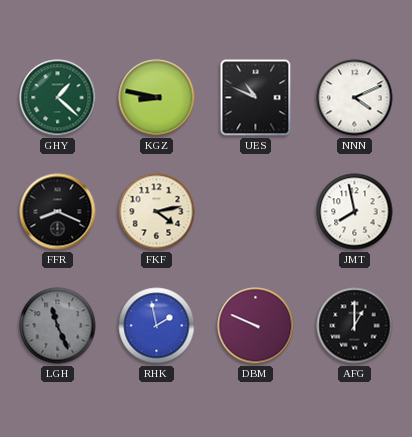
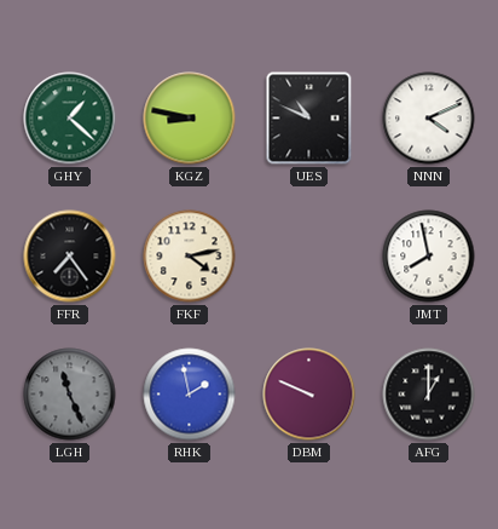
FFR: 8:19 -> 7:24 (70, 257)
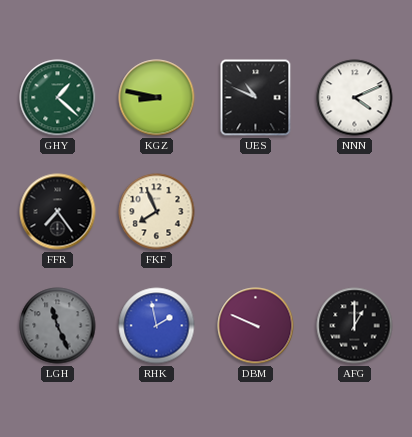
FKF: 4:13 -> 7:56 (157, 212)
JMT: 7:58 -> none (429, 257)
